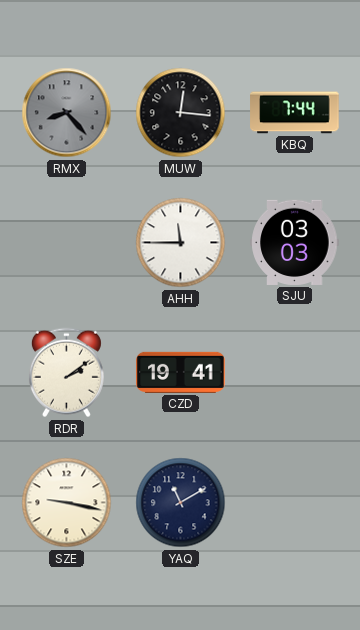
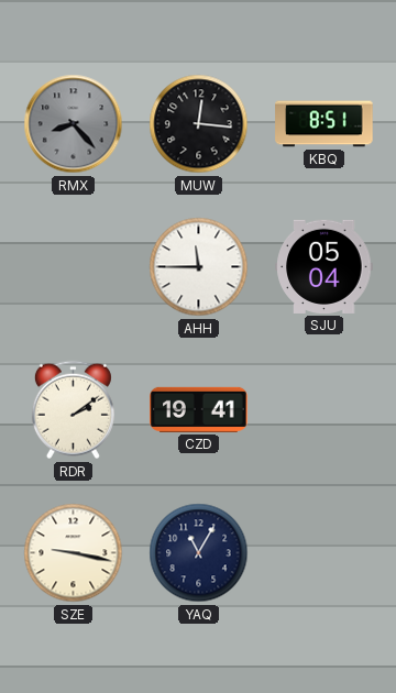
KBQ: 7:44 -> 8:51 (324, 124)
SJU: 03:03 -> 05:04 (324, 266)
YAQ: 11:10 -> 11:05 (199, 553)
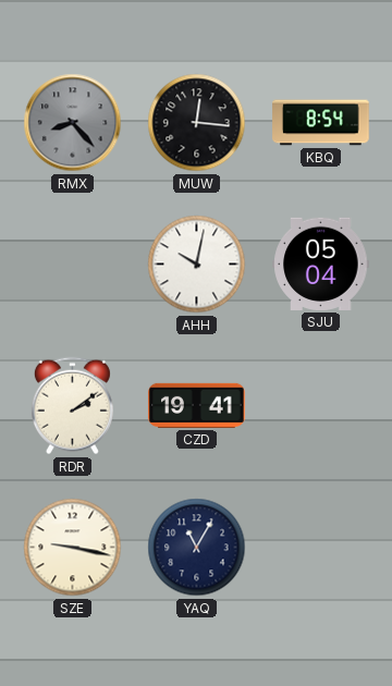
KBQ: 8:51 -> 8:54 (321, 123)
AHH: 11:45 -> 10:02 (197, 265)
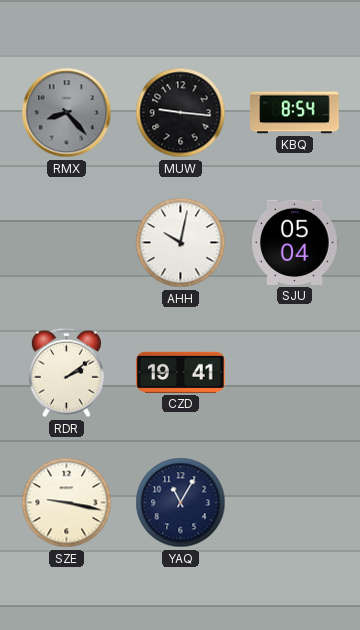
MUW: 12:16 -> 9:16 (181, 113)
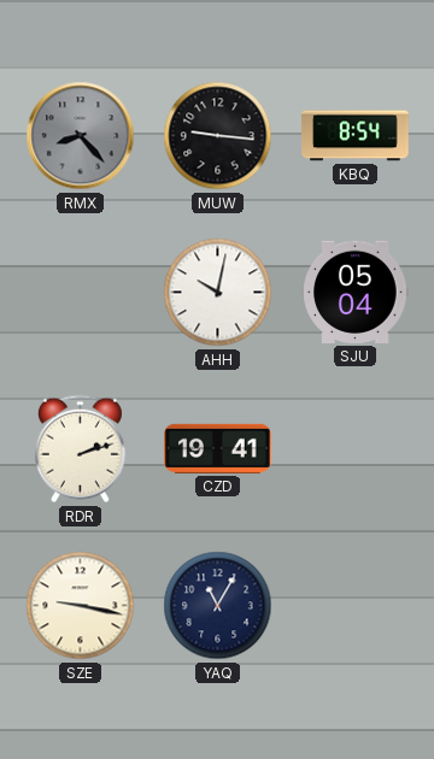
RDR: 2:09 -> 2:12 (80, 449)
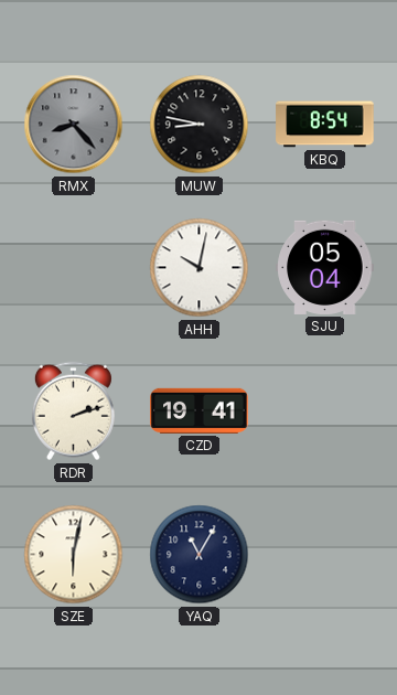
MUW: 9:16 -> 8:47 (200, 125)
SZE: 9:17 -> 6:02 (74, 555)
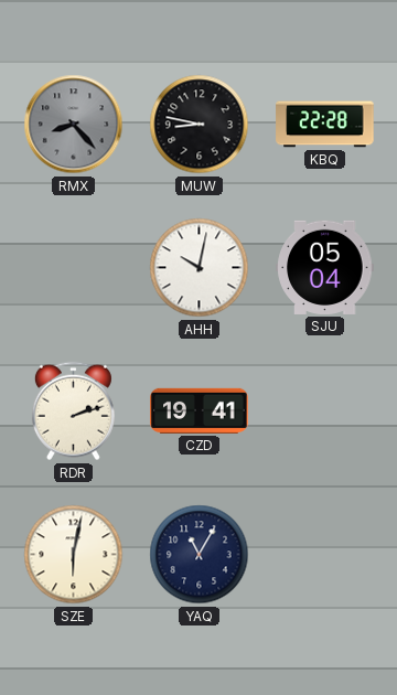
KBQ: 8:54 -> 22:28 (325, 125)
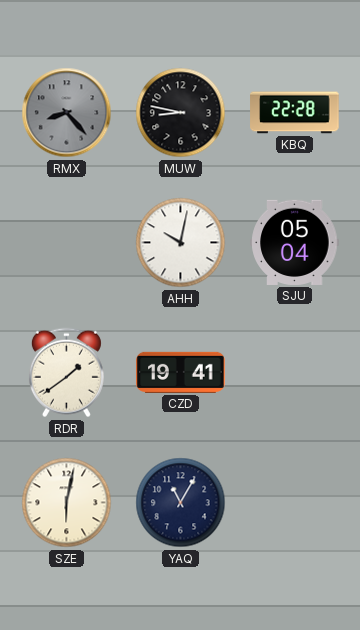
RDR: 2:12 -> 1:39 (66, 373)
